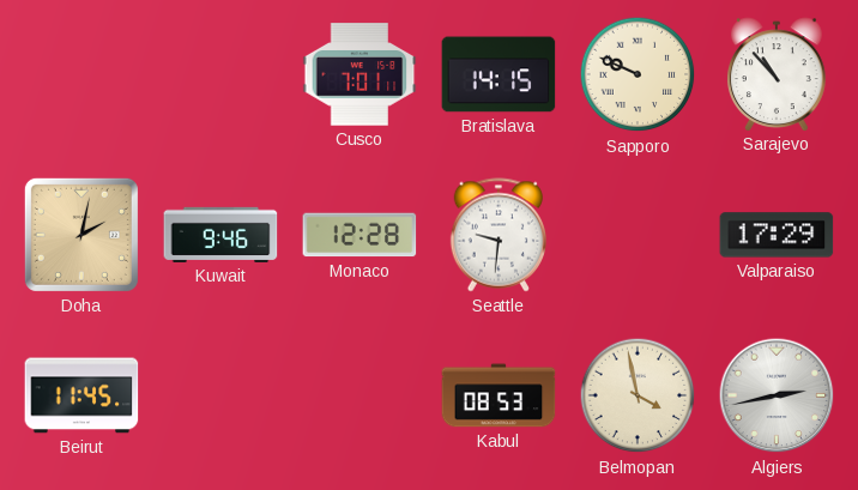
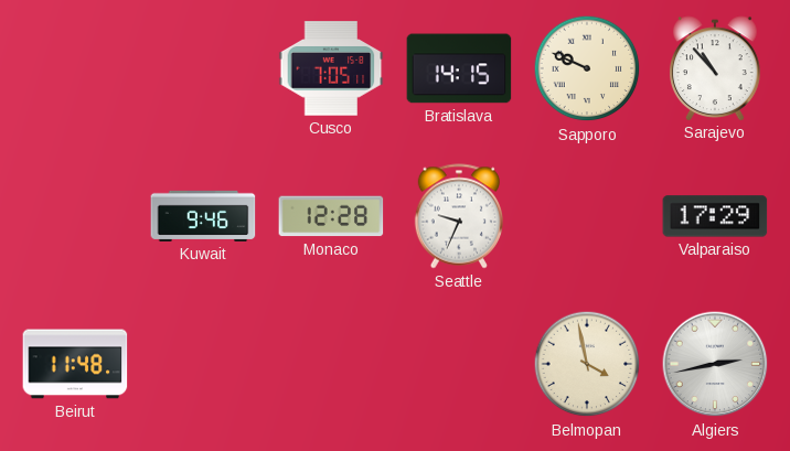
Cusco: 7:01 -> 7:05 (331, 68)
Doha: 2:02 -> none (81, 235)
Seattle: 9:31 -> 9:34 (458, 216)
Beirut: 11:45 -> 11:48 (75, 364)
Kabul: 08:53 -> none (499, 395)
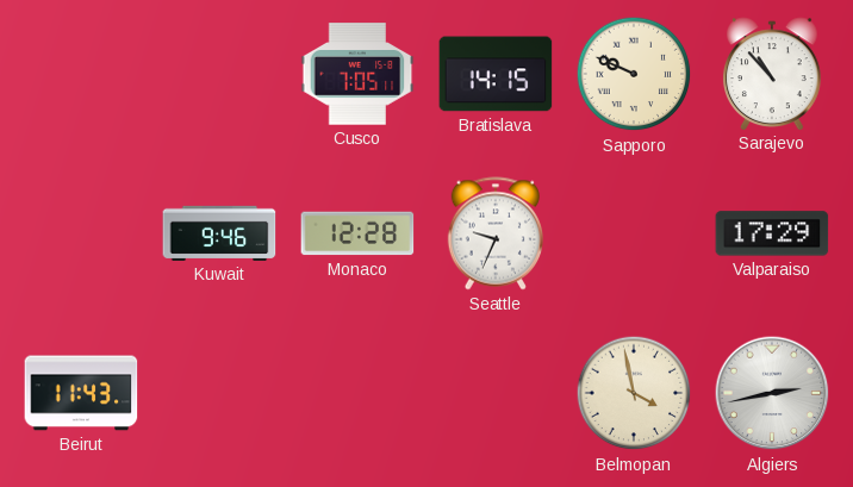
Beirut: 11:48 -> 11:43 (81, 393)
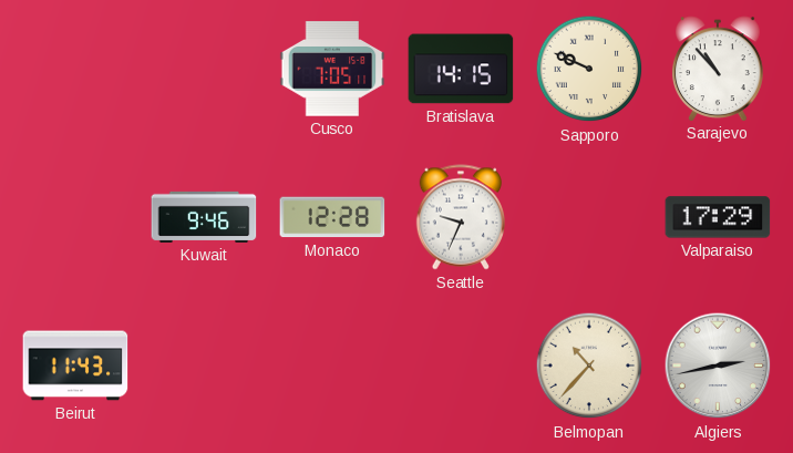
Belmopan: 3:58 -> 10:37 (589, 366)
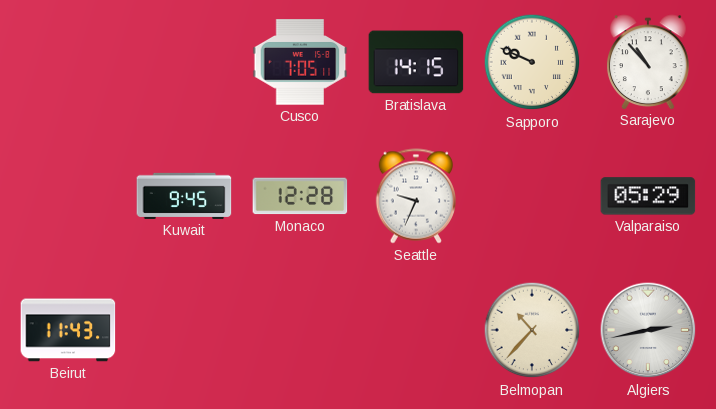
Kuwait: 9:46 -> 9:45 (184, 196)
Valparaiso: 17:29 -> 05:29 (648, 196)
